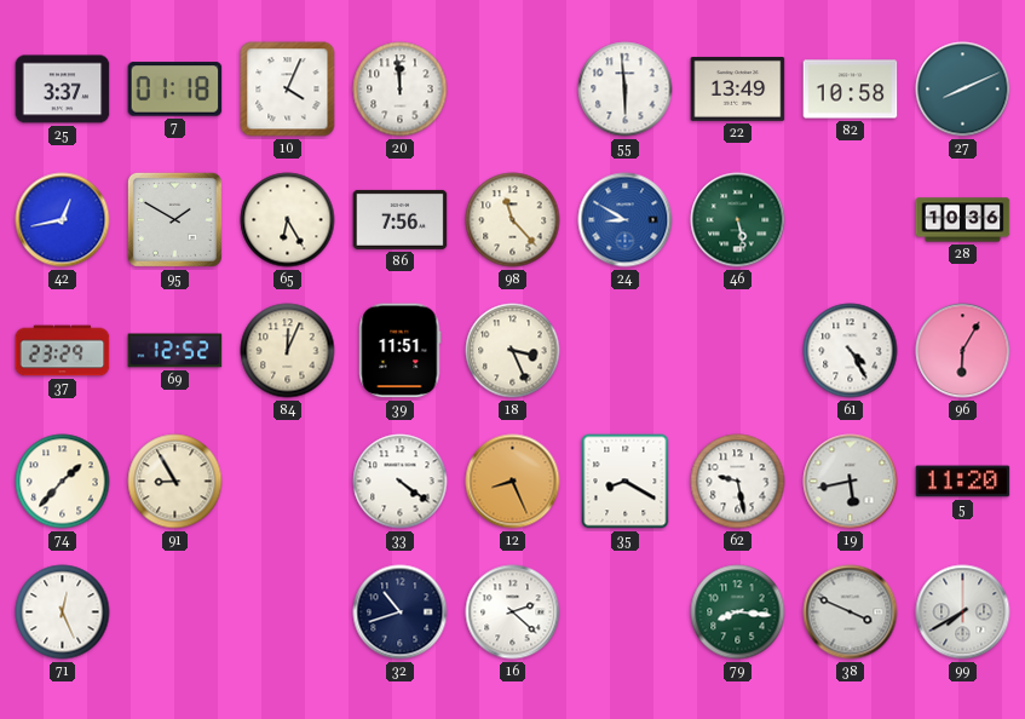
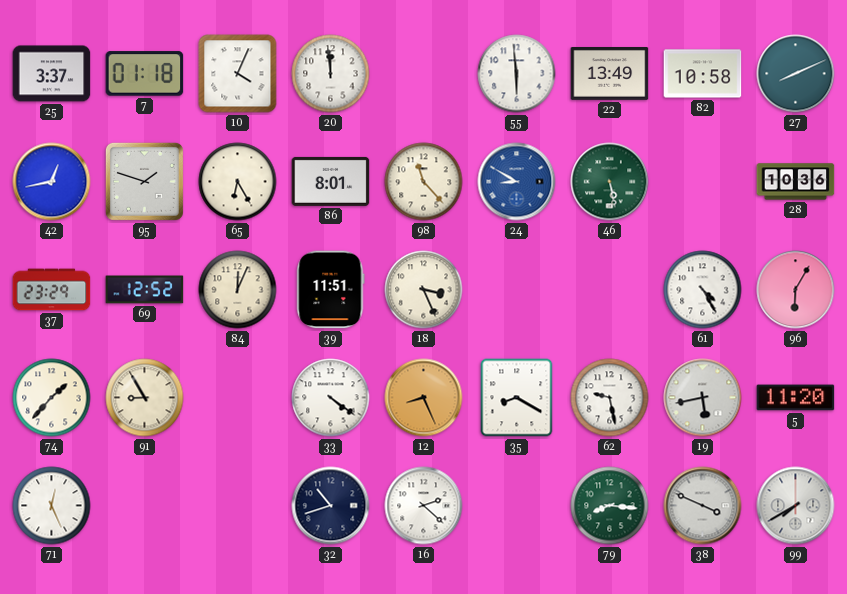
95: 1:50 -> 1:48 (144, 181)
86: 7:56 -> 8:01 (331, 181)
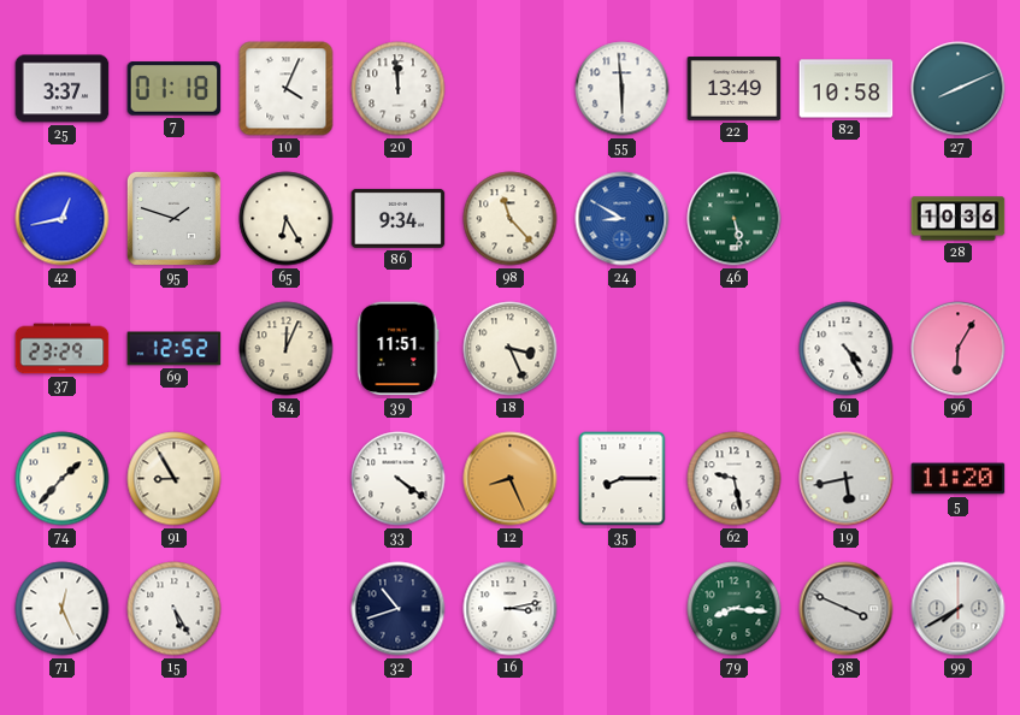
86: 8:01 -> 9:34 (399, 218)
35: 8:20 -> 8:15 (623, 479)
15: none -> 5:25 (175, 609)
16: 2:22 -> 3:13 (511, 609)
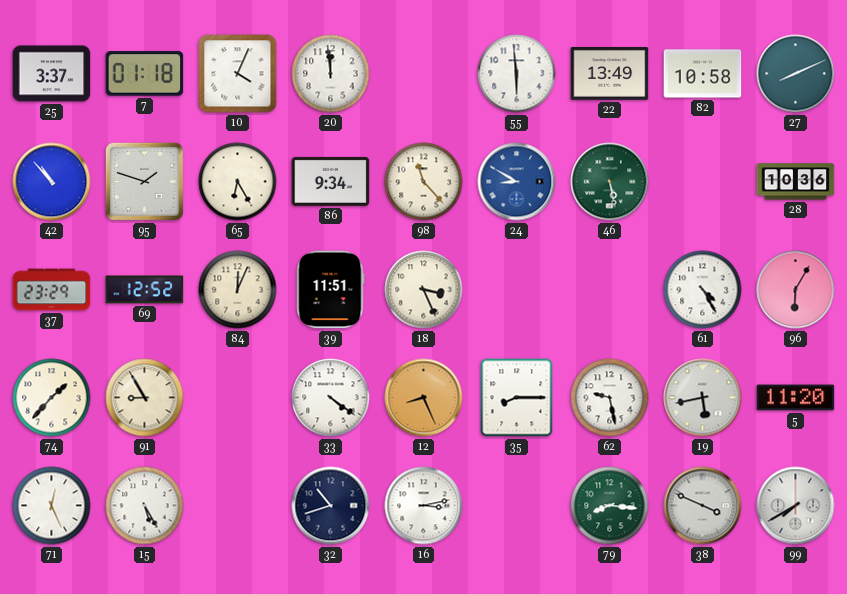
42: 12:43 -> 10:53 (52, 182)
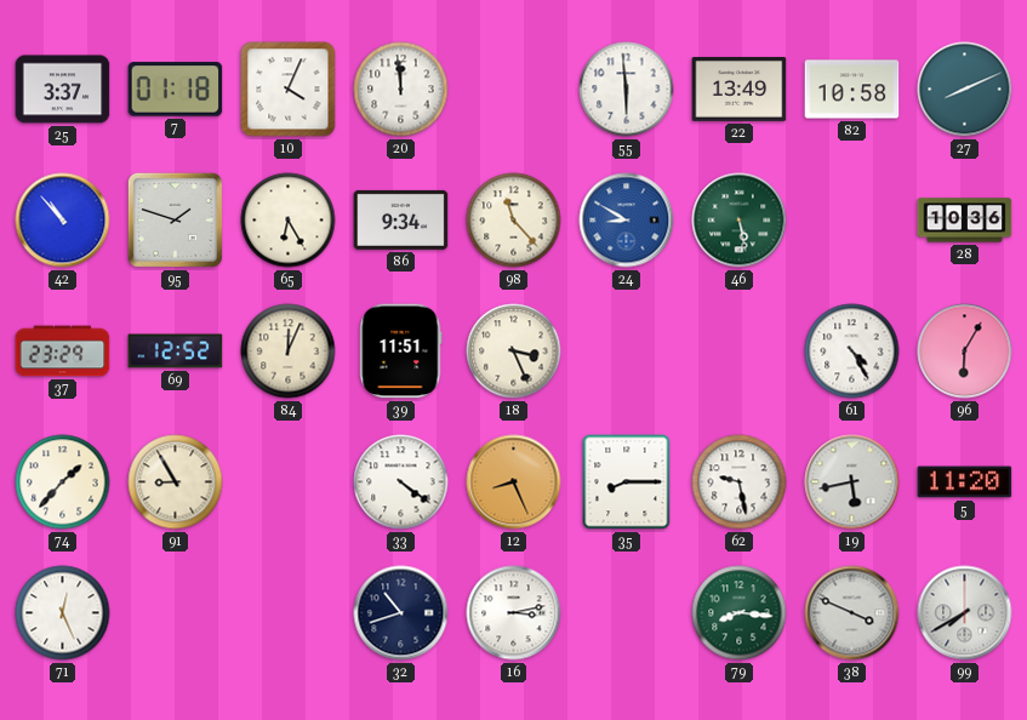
15: 5:25 -> none (145, 506)
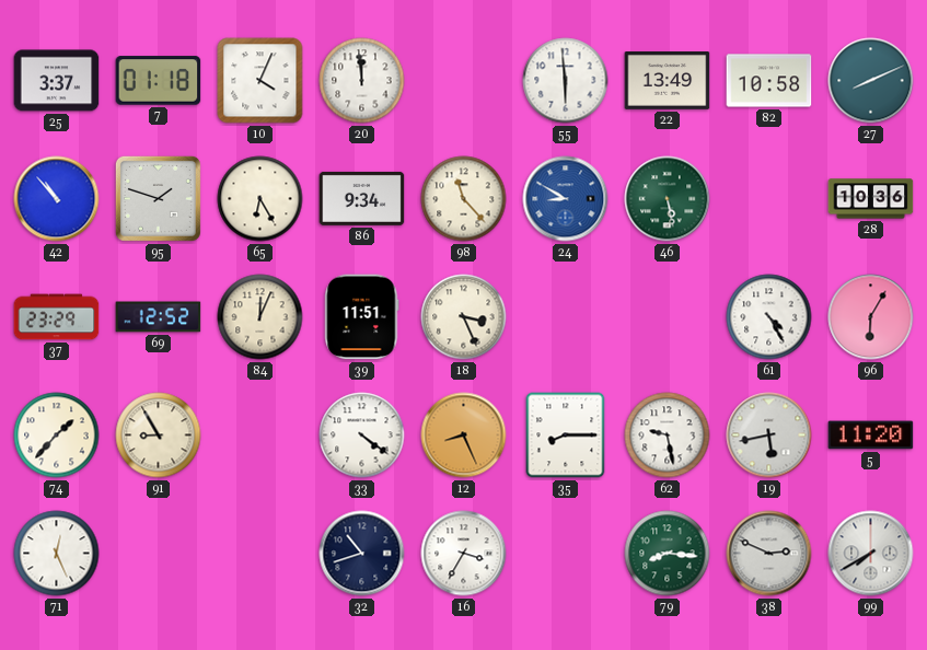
16: 3:13 -> 3:35 (464, 554)
38: 3:49 -> 2:49 (769, 554)
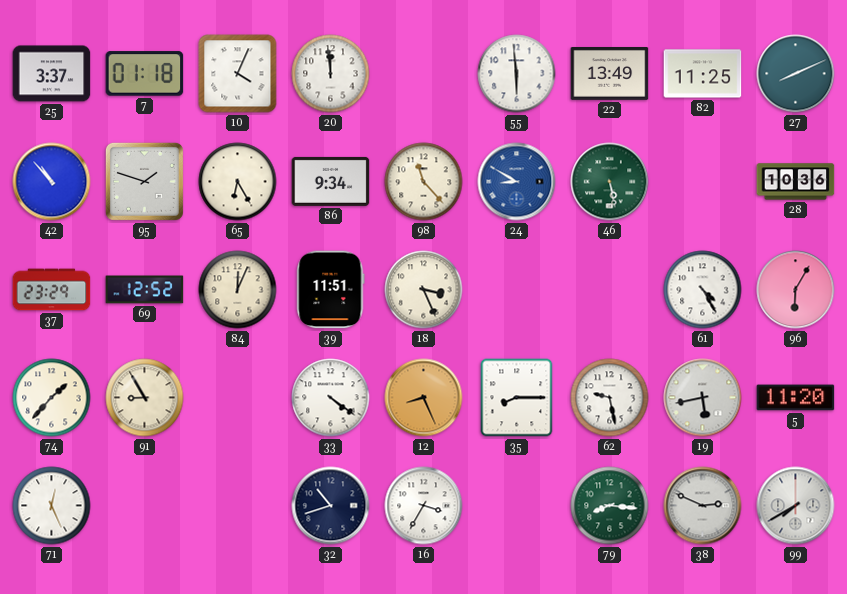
82: 10:58 -> 11:25 (703, 74)
